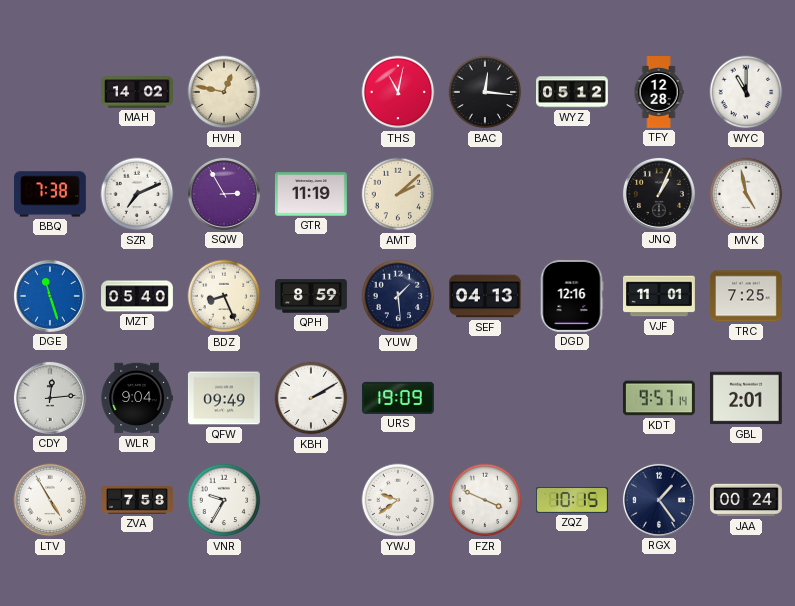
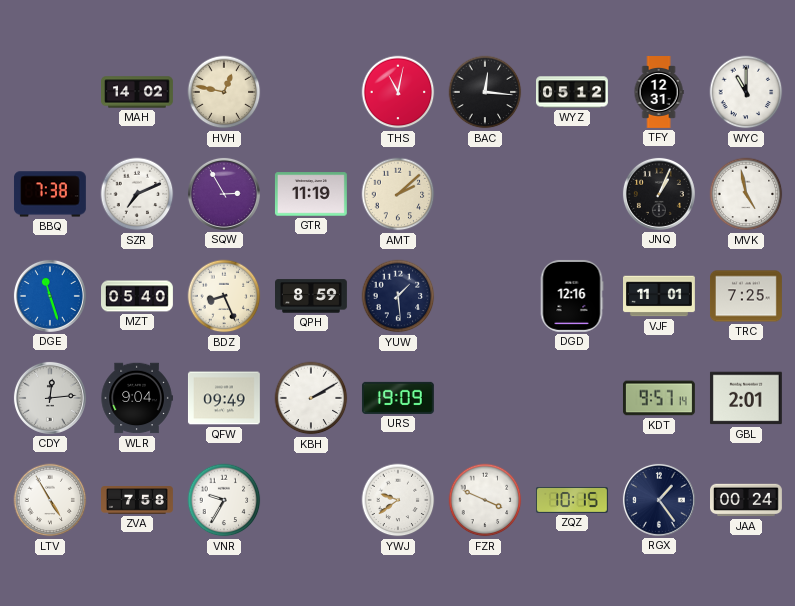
TFY: 12:28 -> 12:31 (659, 93)
SEF: 04:13 -> none (486, 296)
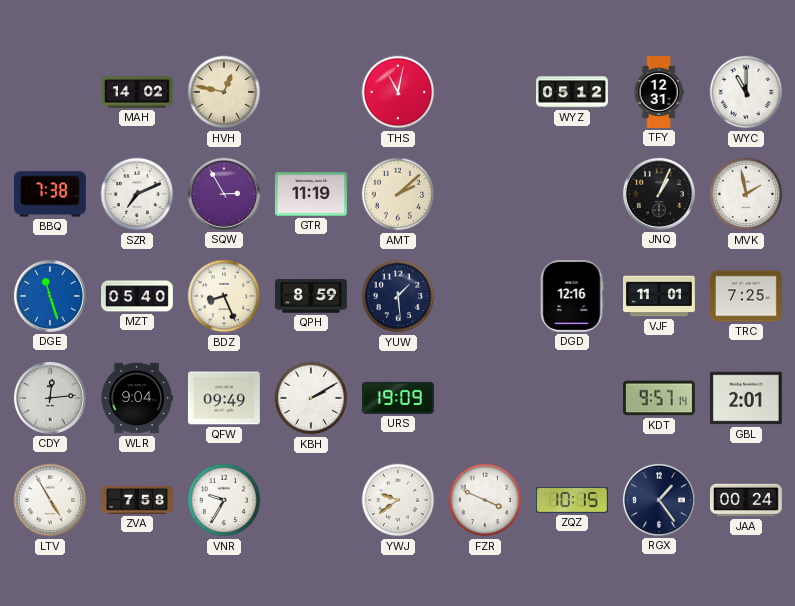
BAC: 12:16 -> none (485, 92)
MVK: 4:58 -> 1:58 (746, 194)
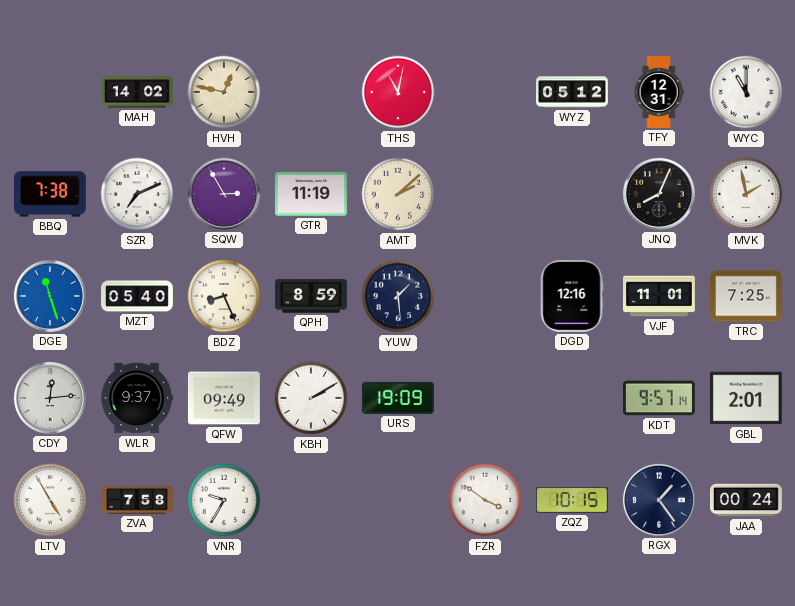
JNQ: 1:04 -> 8:04 (659, 194)
WLR: 9:04 -> 9:37 (137, 398)
YWJ: 9:39 -> none (398, 500)
FZR: 3:49 -> 3:51 (485, 500)
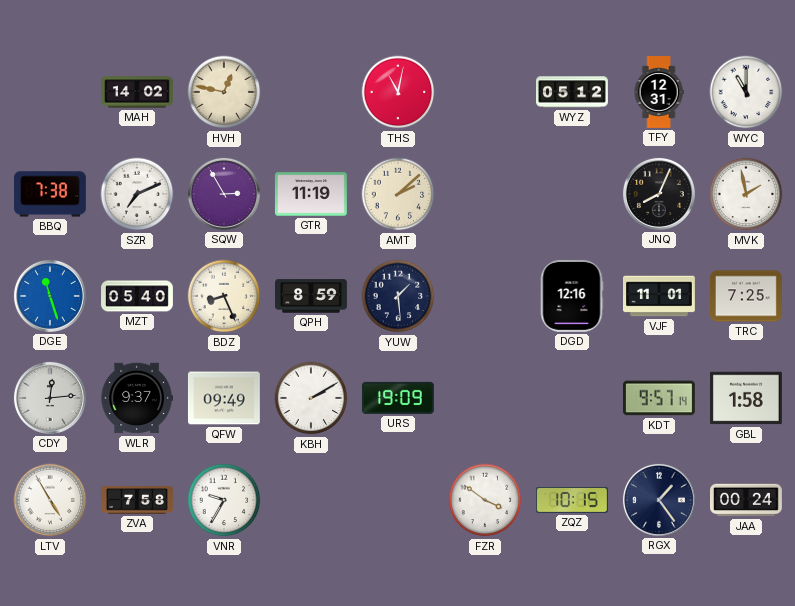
GBL: 2:01 -> 1:58 (746, 398)
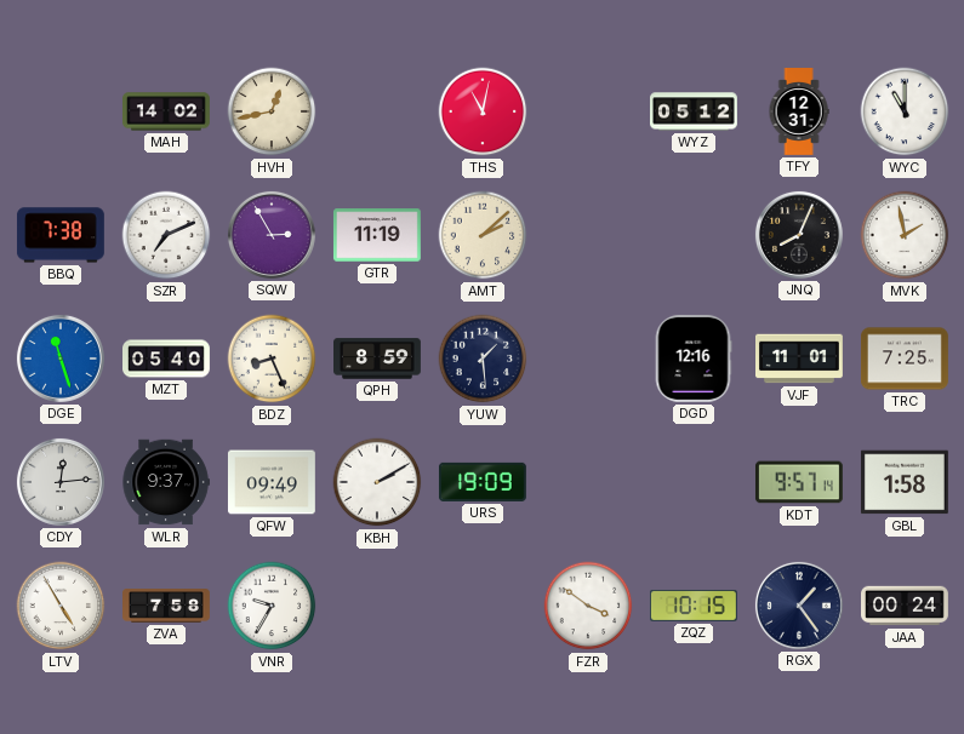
HVH: 12:47 -> 12:43 (272, 111)
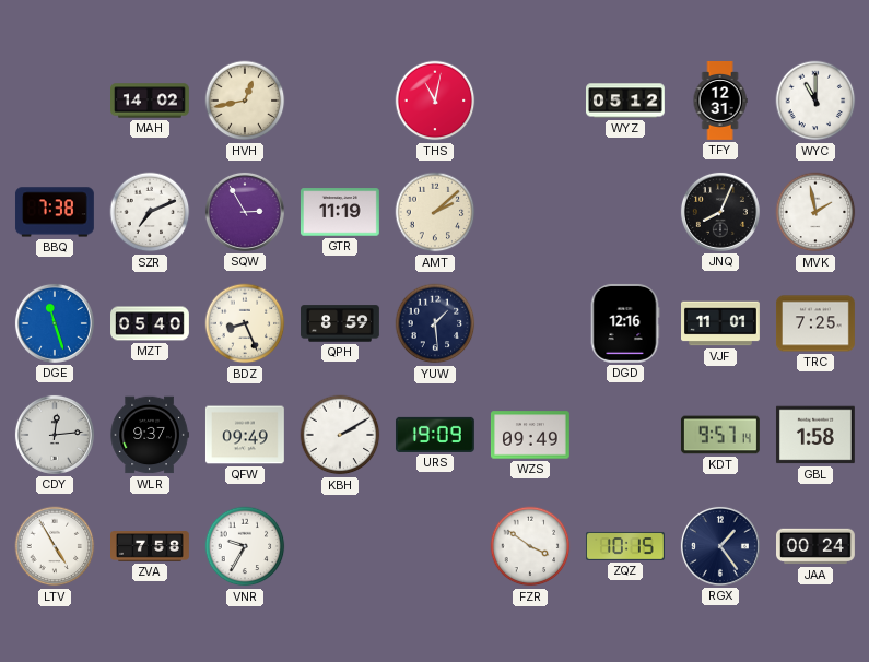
WZS: none -> 09:49 (530, 435)
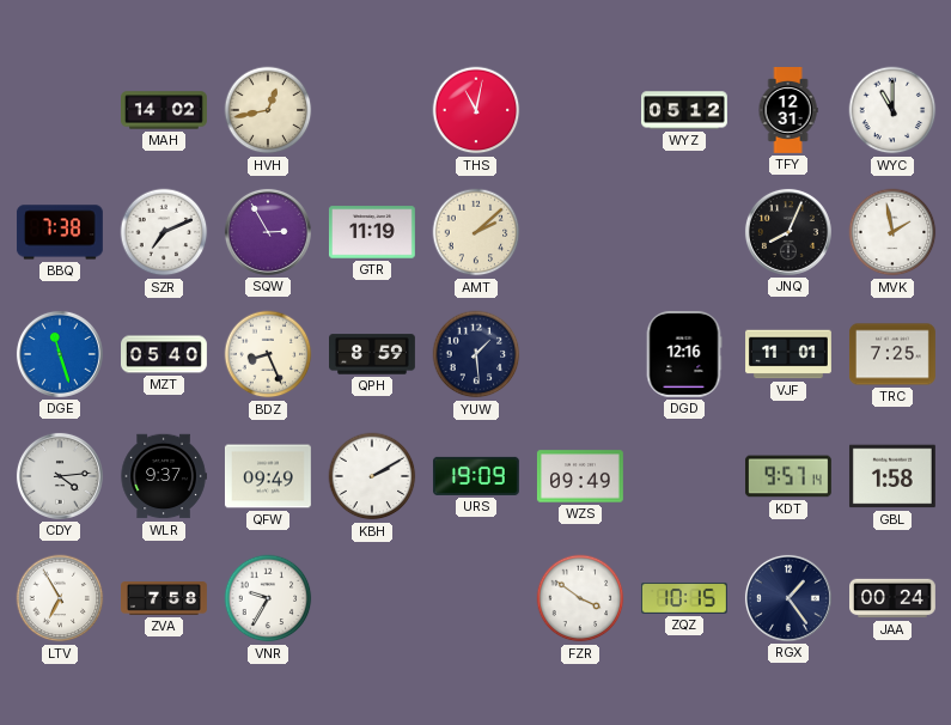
CDY: 12:14 -> 4:14 (60, 476)
LTV: 4:55 -> 6:55 (60, 598)
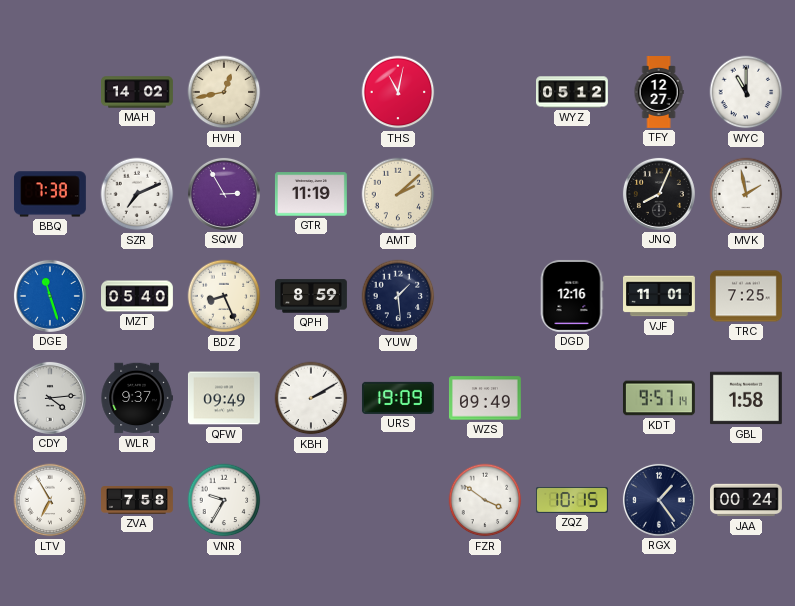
TFY: 12:31 -> 12:27 (659, 93)
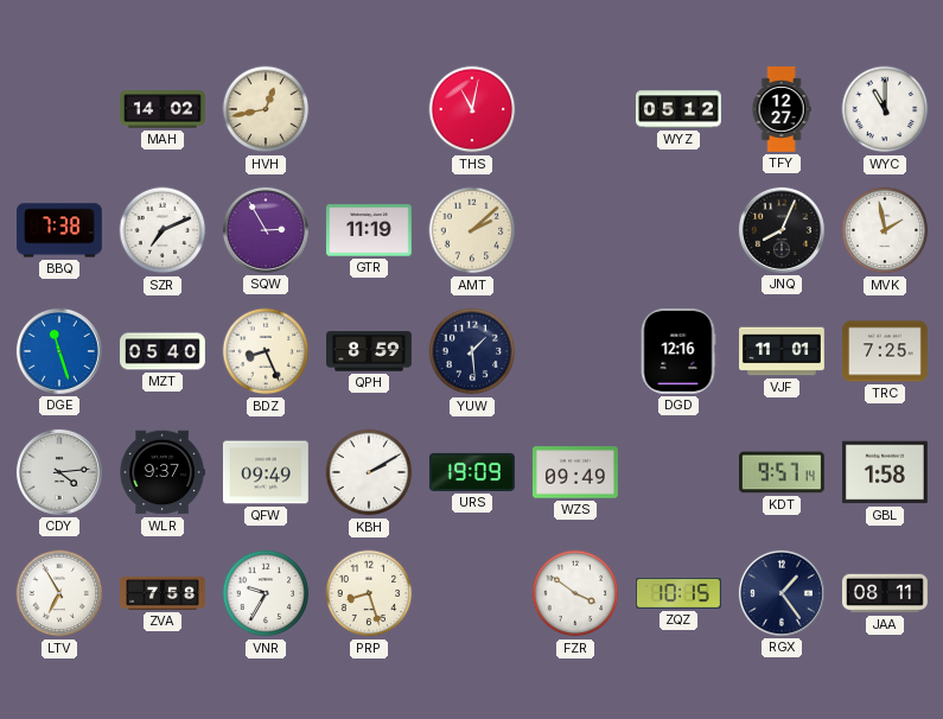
PRP: none -> 8:27 (369, 593)
JAA: 00:24 -> 08:11 (886, 593)
